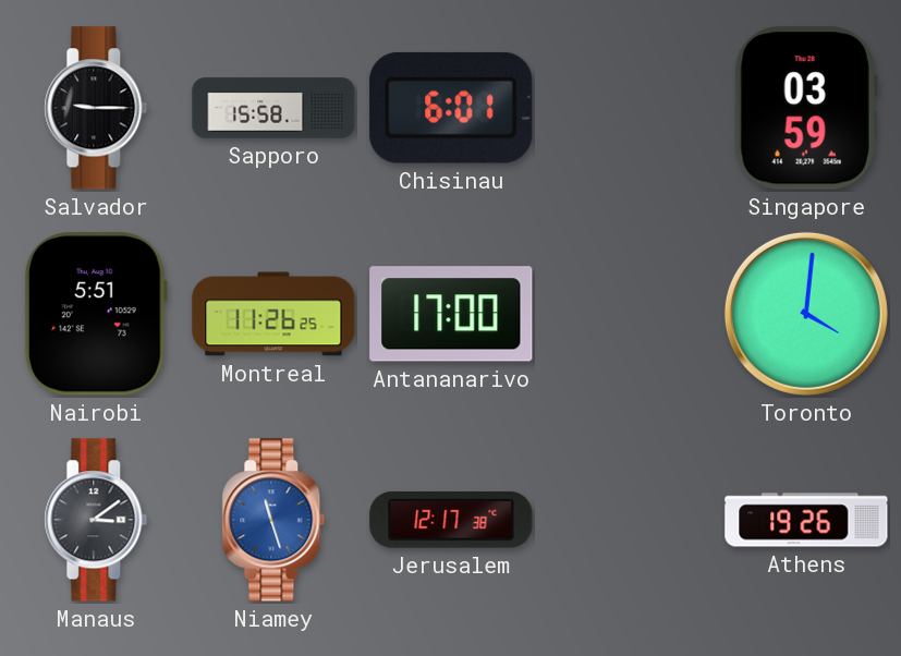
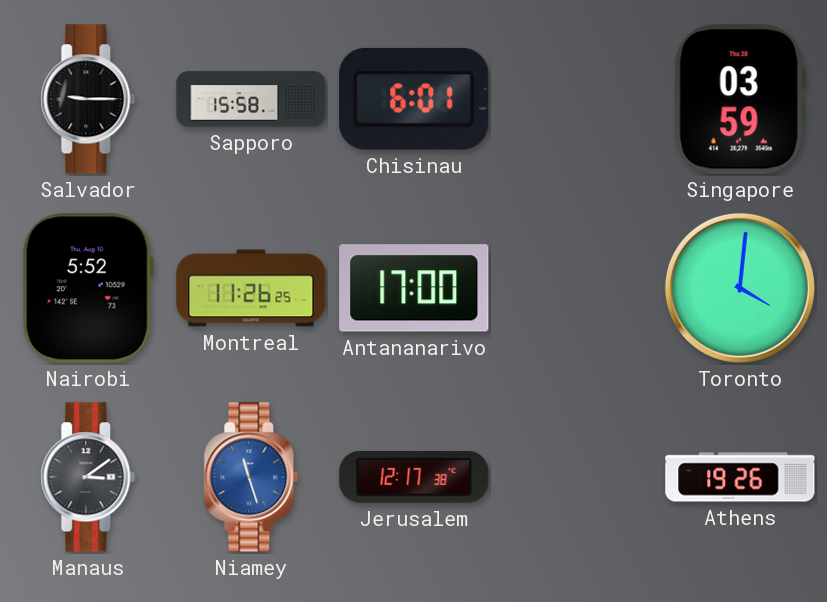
Nairobi: 5:51 -> 5:52 (88, 288)
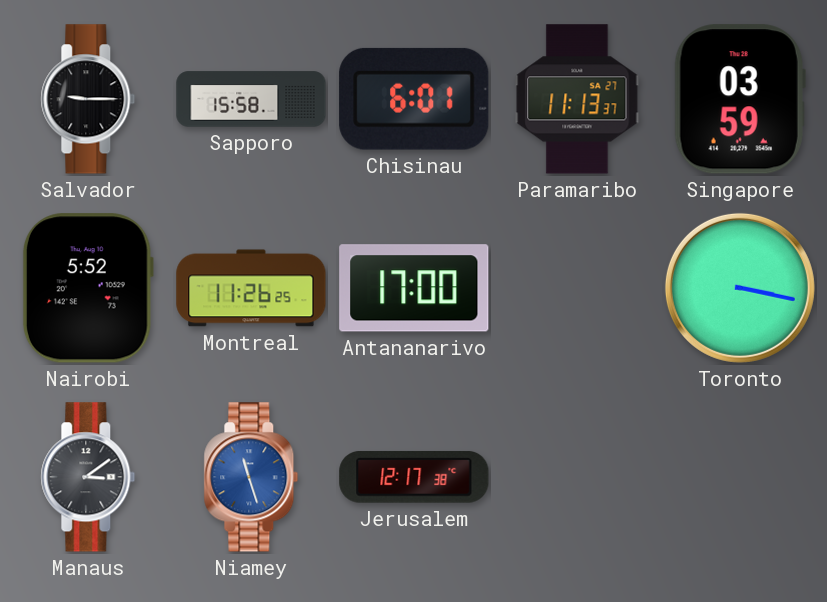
Paramaribo: none -> 11:13 (577, 99)
Toronto: 4:01 -> 3:17 (740, 288)
Athens: 19:26 -> none (740, 477)
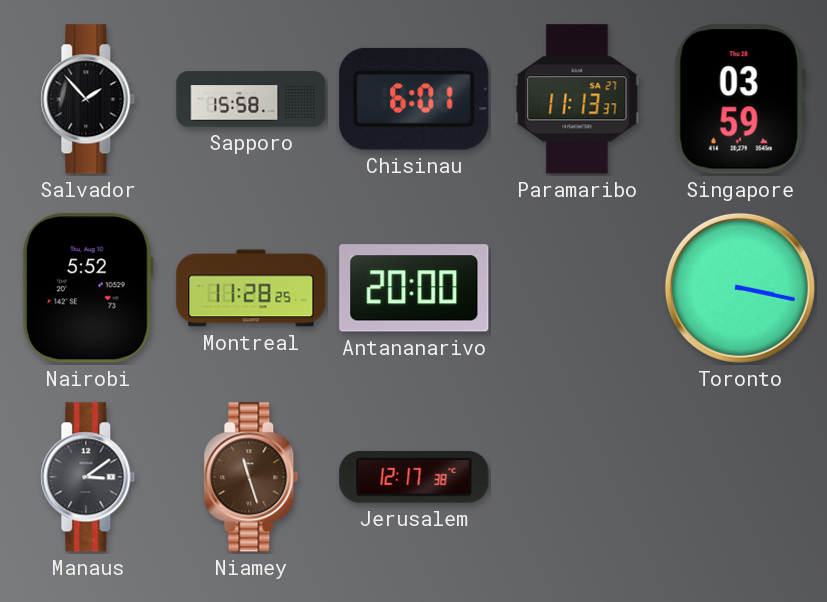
Salvador: 9:15 -> 1:53 (88, 99)
Montreal: 11:26 -> 11:28 (251, 288)
Antananarivo: 17:00 -> 20:00 (414, 288)
Niamey dial: blue -> brown (251, 477)
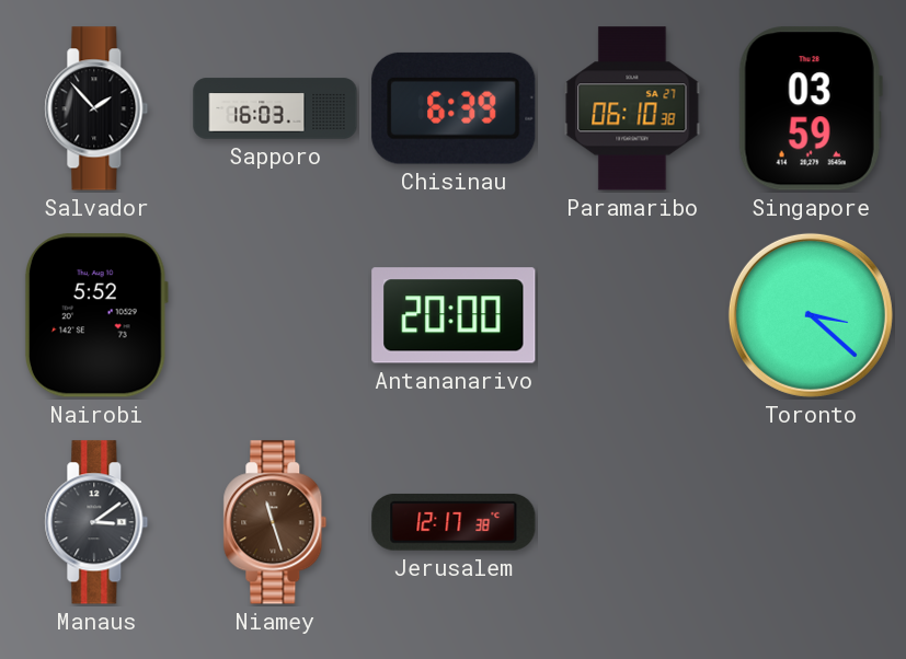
Sapporo: 15:58 -> 16:03 (275, 108)
Chisinau: 6:01 -> 6:39 (454, 108)
Paramaribo: 11:13 -> 06:10 (632, 108)
Montreal: 11:28 -> none (251, 288)
Toronto: 3:17 -> 3:22 (811, 315)
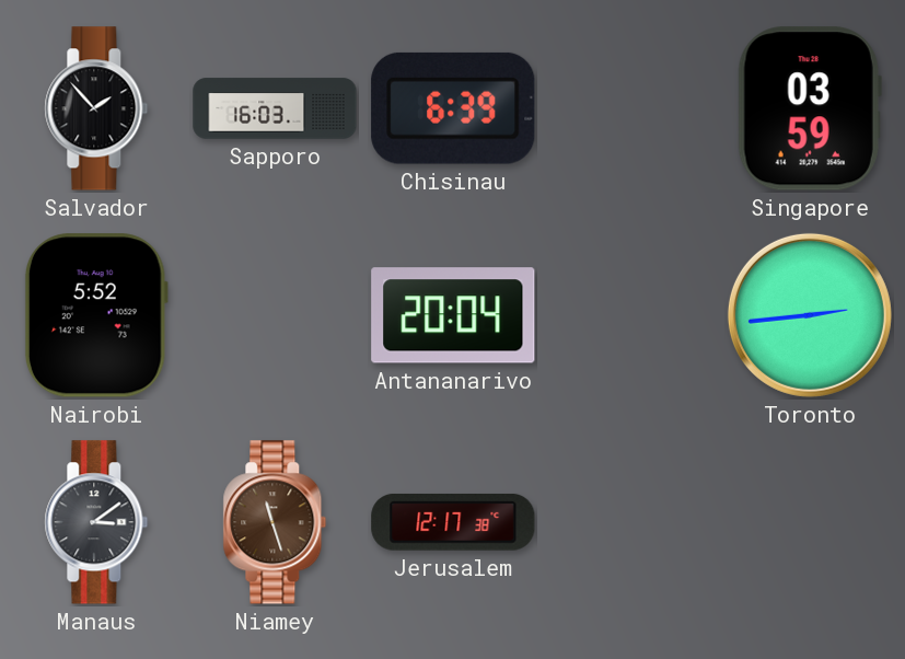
Paramaribo: 06:10 -> none (632, 108)
Antananarivo: 20:00 -> 20:04 (453, 315)
Toronto: 3:22 -> 2:44 (810, 315)
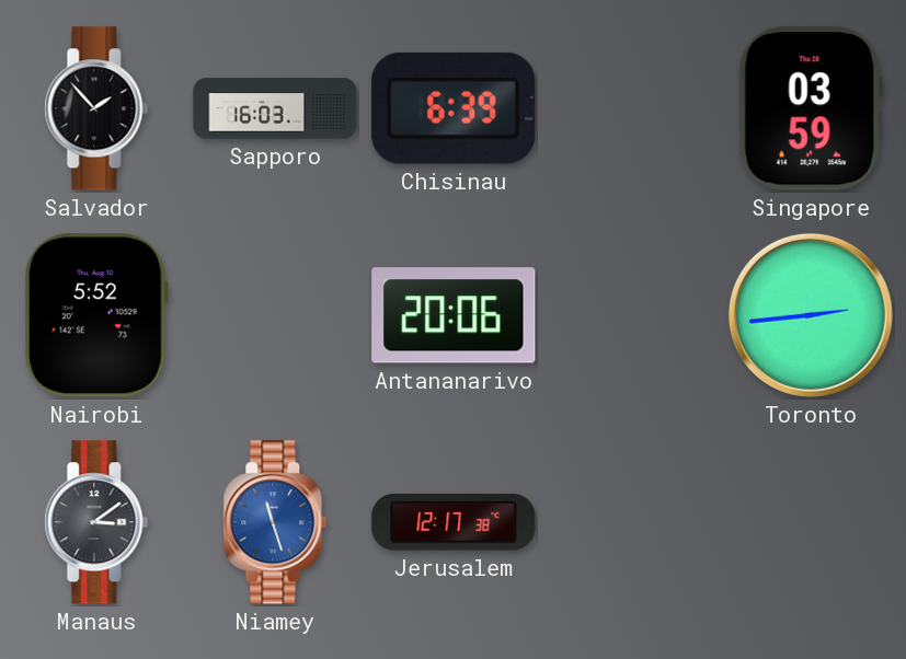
Antananarivo: 20:04 -> 20:06 (454, 315)
Niamey dial: brown -> blue (275, 522)
